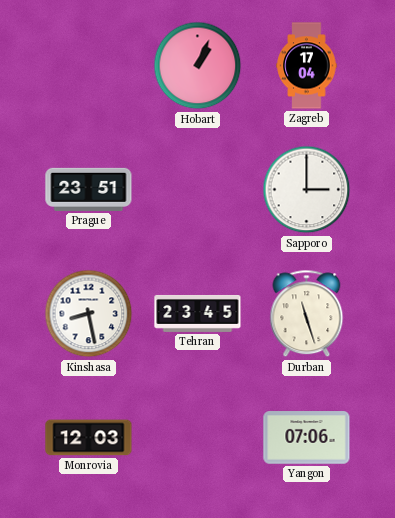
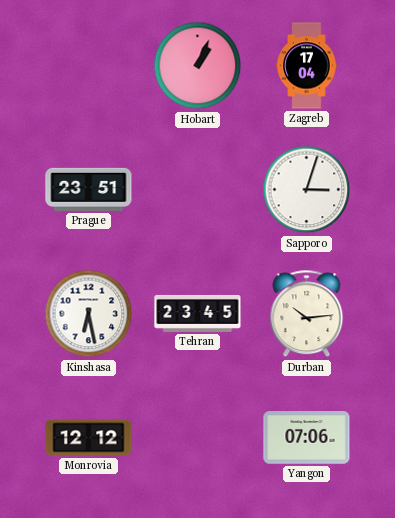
Sapporo: 3:00 -> 3:03 (307, 190)
Kinshasa: 8:28 -> 6:28 (89, 314)
Durban: 11:27 -> 10:14 (307, 314)
Monrovia: 12:03 -> 12:12 (89, 438)
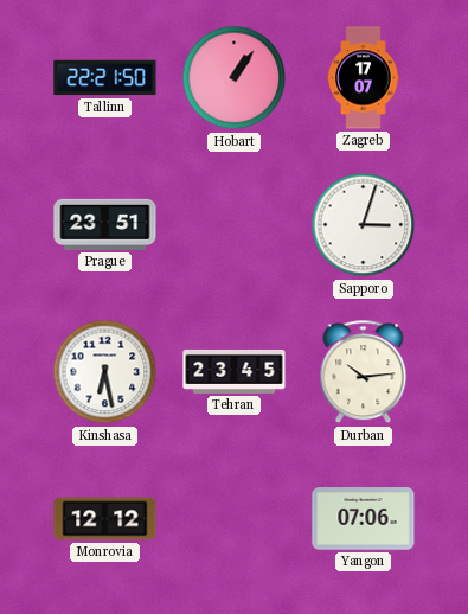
Tallinn: none -> 22:21 (105, 78)
Hobart: 1:04 -> 1:06 (235, 78)
Zagreb: 17:04 -> 17:07 (364, 78)
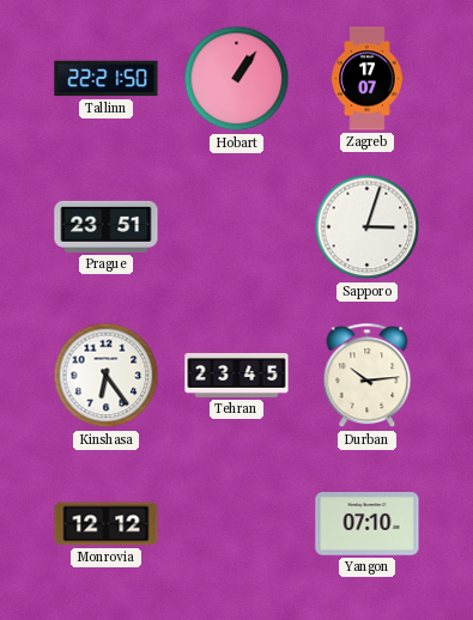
Kinshasa: 6:28 -> 6:24 (107, 376)
Yangon: 07:06 -> 07:10 (368, 524)
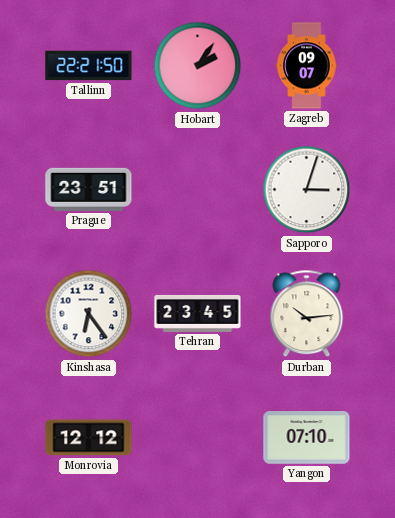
Hobart: 1:06 -> 2:06 (198, 66)
Zagreb: 17:07 -> 09:07 (307, 66)
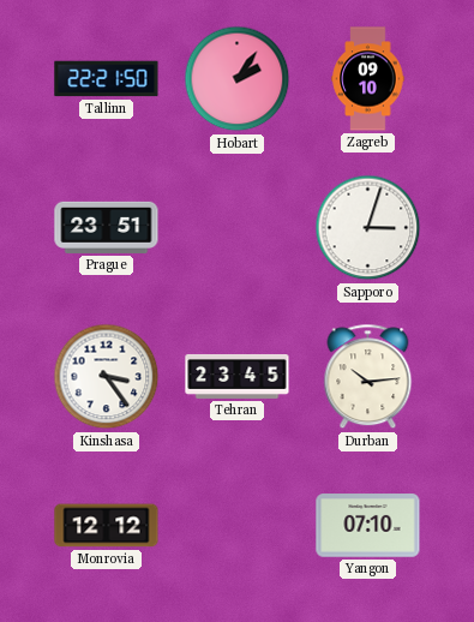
Zagreb: 09:07 -> 09:10 (368, 79)
Kinshasa: 6:24 -> 3:24 (107, 377)
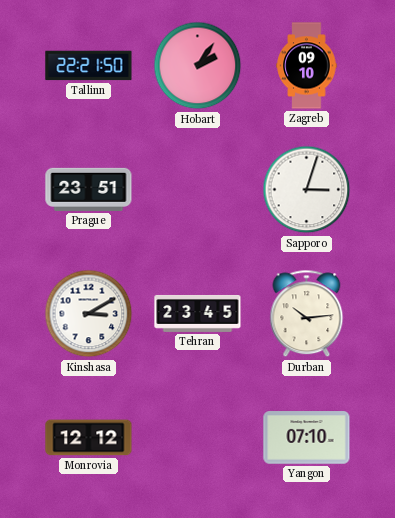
Kinshasa: 3:24 -> 3:10 (89, 314)
